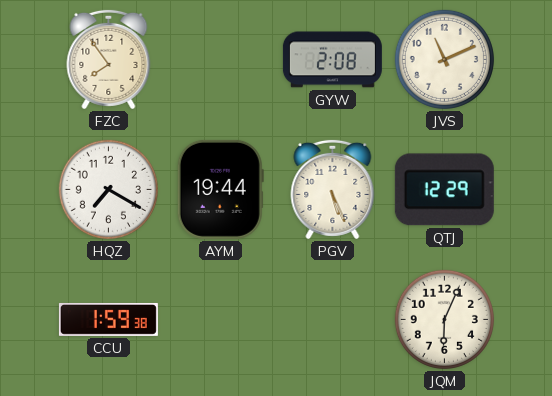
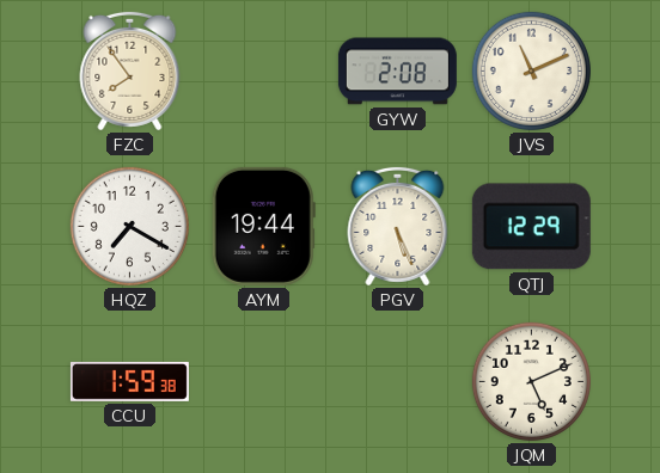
JQM: 6:04 -> 5:11 (531, 381)
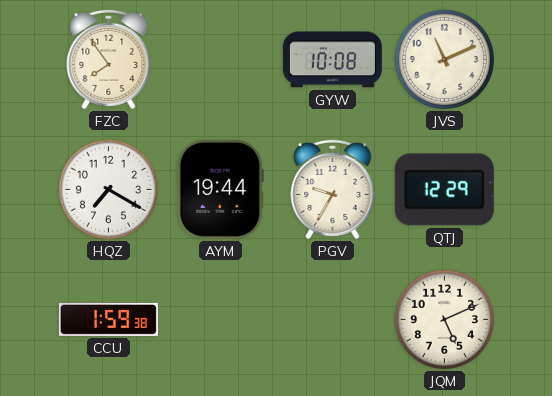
GYW: 2:08 -> 10:08 (332, 60)
PGV: 5:26 -> 9:35 (333, 189)
